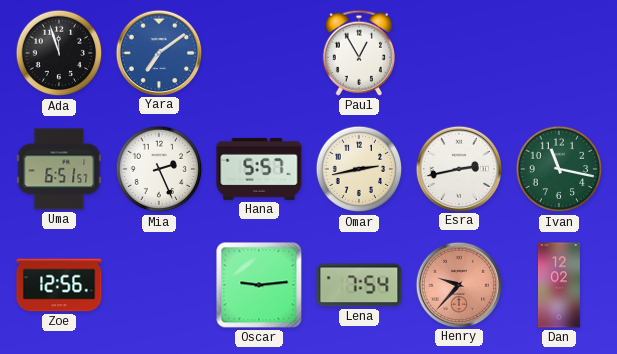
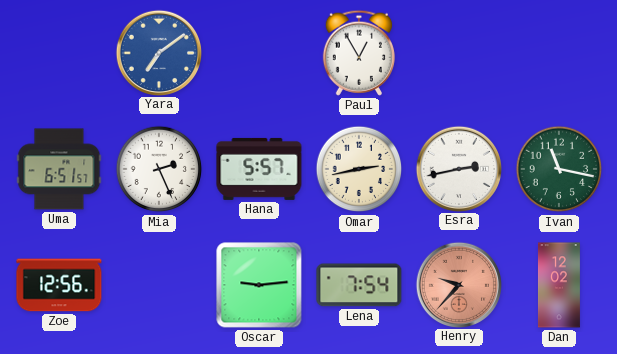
Ada: 11:57 -> none (59, 53)
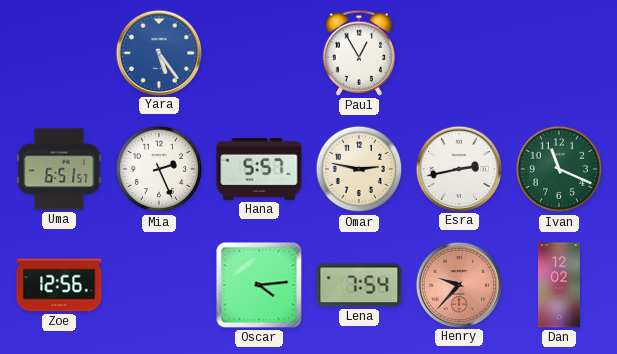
Yara: 7:09 -> 5:24 (158, 52)
Omar: 2:43 -> 2:47 (359, 169)
Ivan: 11:17 -> 11:19 (559, 169)
Oscar: 9:14 -> 4:14 (259, 285)
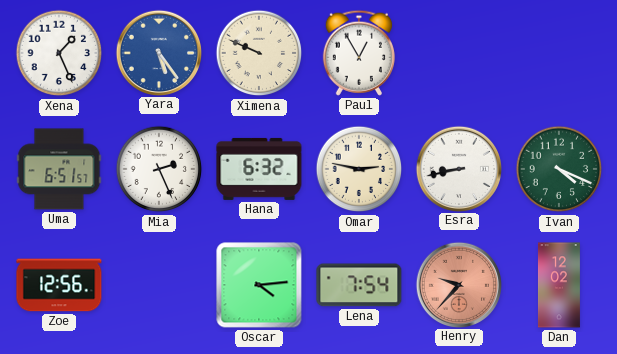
Xena: none -> 1:26 (59, 53)
Ximena: none -> 9:49 (259, 53)
Hana: 5:57 -> 6:32 (259, 169)
Esra: 2:43 -> 8:43 (458, 168)
Ivan: 11:19 -> 4:19 (559, 169)
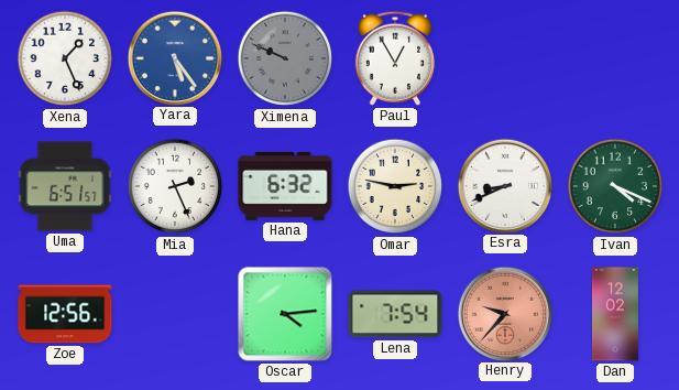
Ximena dial: cream -> grey (285, 58)
Esra: 8:43 -> 8:41 (504, 185)
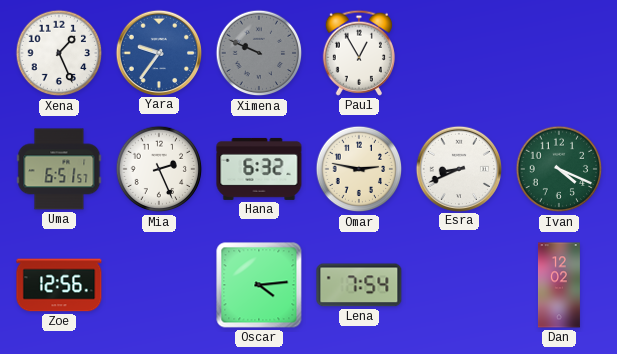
Yara: 5:24 -> 9:36 (158, 52)
Henry: 9:37 -> none (504, 313)
